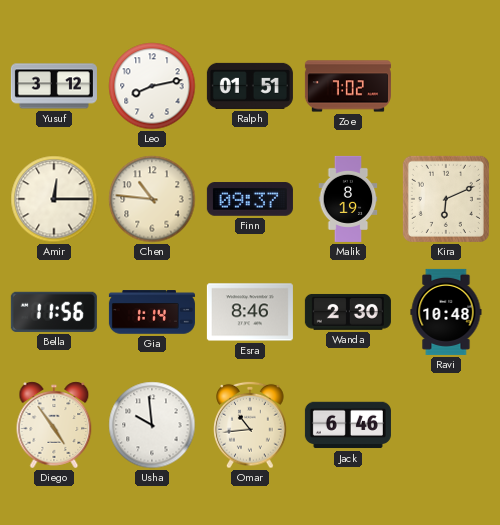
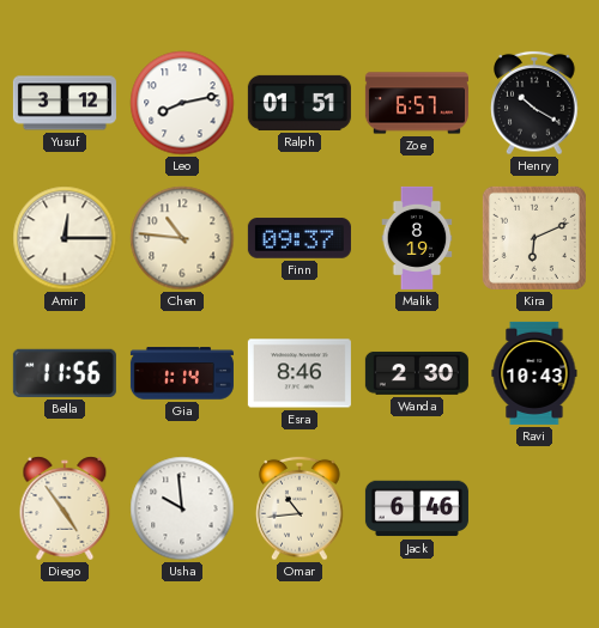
Zoe: 7:02 -> 6:57 (417, 103)
Henry: none -> 10:20 (534, 103)
Ravi: 10:48 -> 10:43 (534, 373)
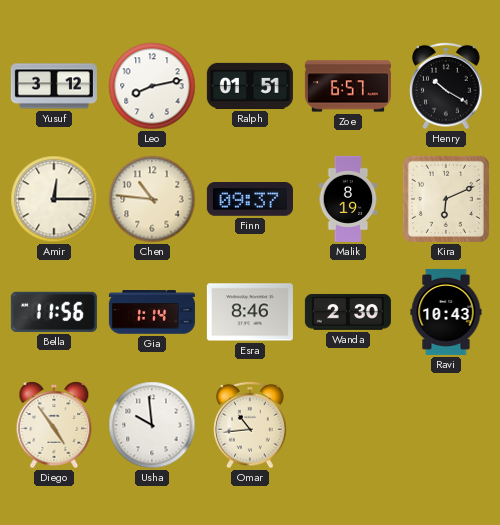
Jack: 6:46 -> none (417, 508)
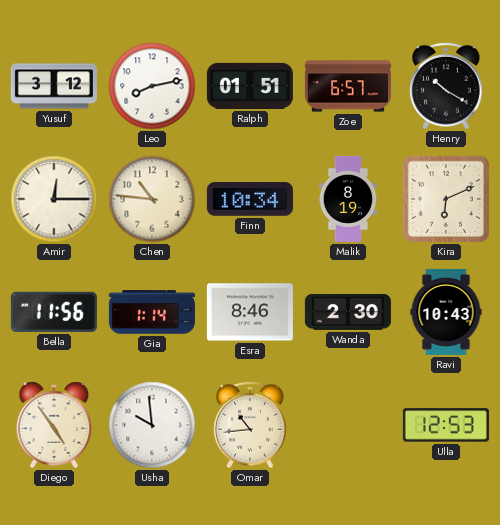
Finn: 09:37 -> 10:34 (250, 199)
Ulla: none -> 12:53 (446, 425)
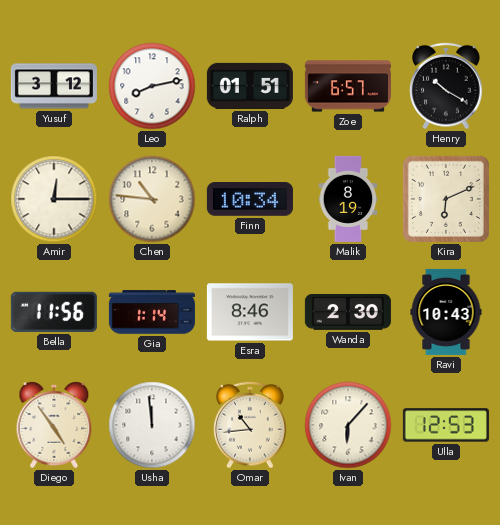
Usha: 9:59 -> 11:59 (152, 425)
Ivan: none -> 6:07 (348, 425)
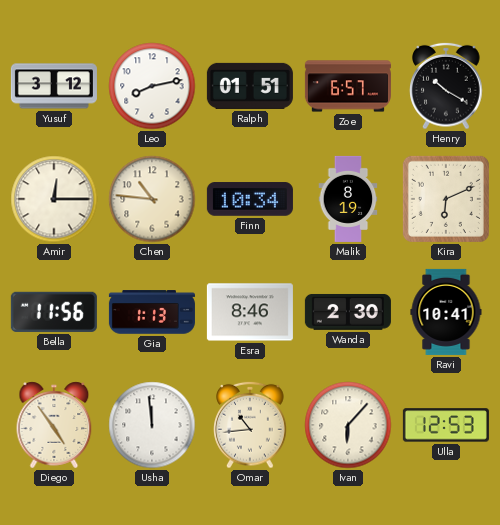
Gia: 1:14 -> 1:13 (152, 312)
Ravi: 10:43 -> 10:41 (446, 312)
